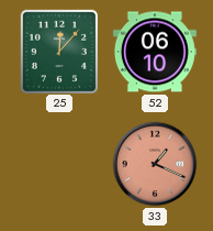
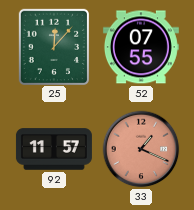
52: 06:10 -> 07:55 (141, 47)
92: none -> 11:57 (54, 149)
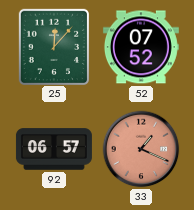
52: 07:55 -> 07:52 (141, 47)
92: 11:57 -> 06:57 (54, 149)
